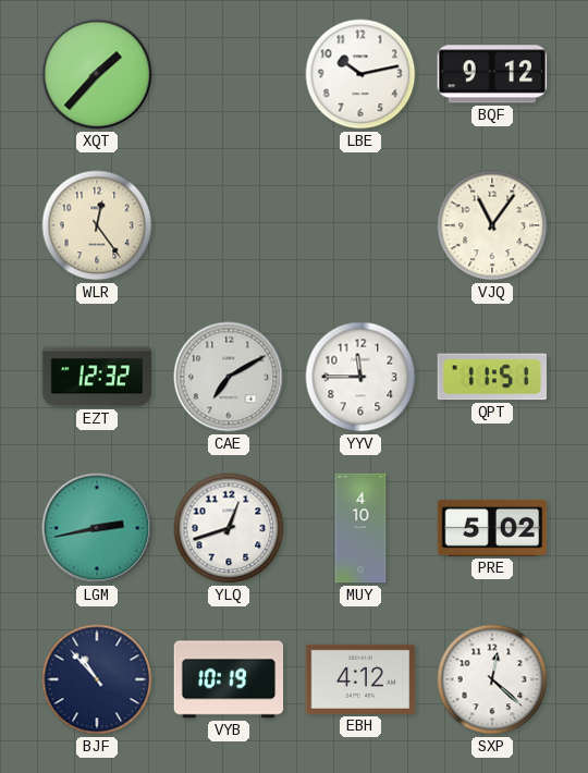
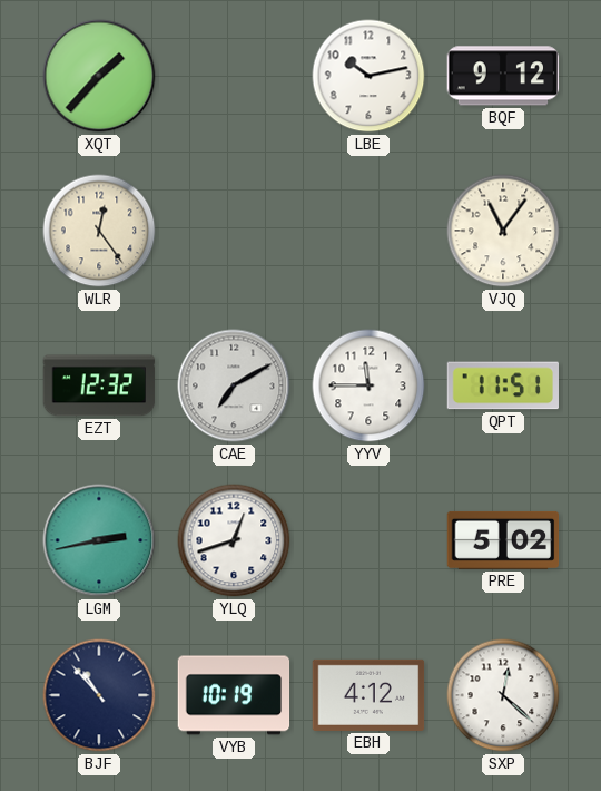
MUY: 4:10 -> none (360, 528)
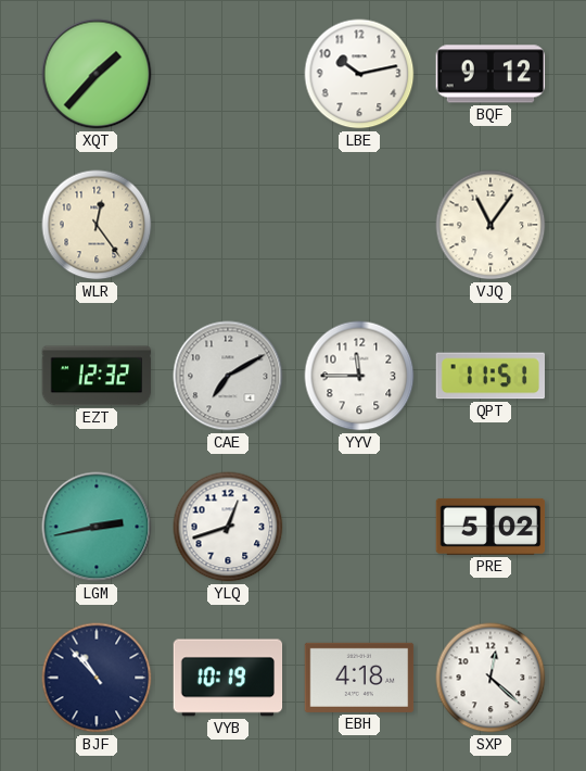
EBH: 4:12 -> 4:18 (359, 678)
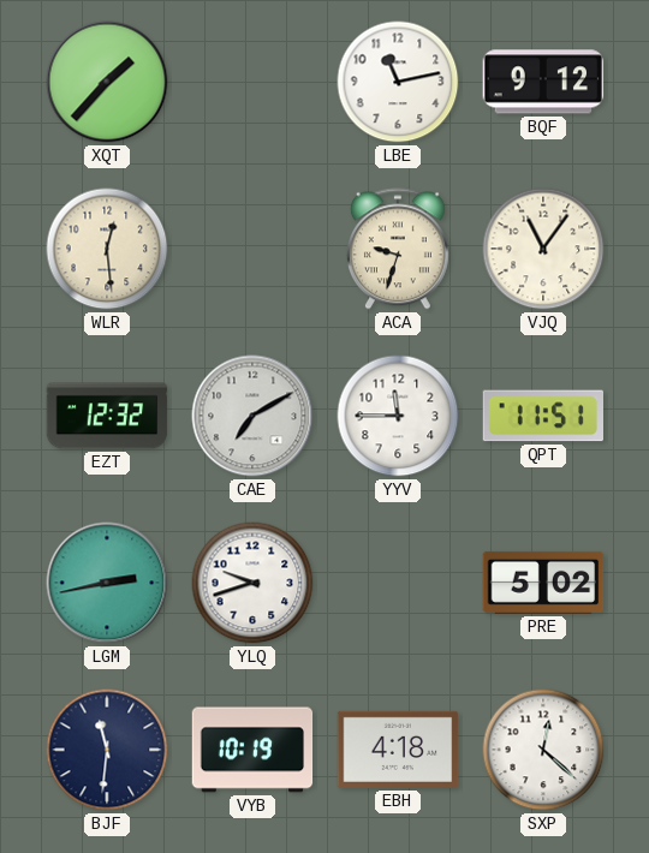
LBE: 10:13 -> 11:13 (398, 82)
WLR: 12:24 -> 12:29 (107, 249)
ACA: none -> 9:33 (398, 249)
YLQ: 12:42 -> 9:42 (252, 583)
BJF: 10:53 -> 11:31 (107, 750)
